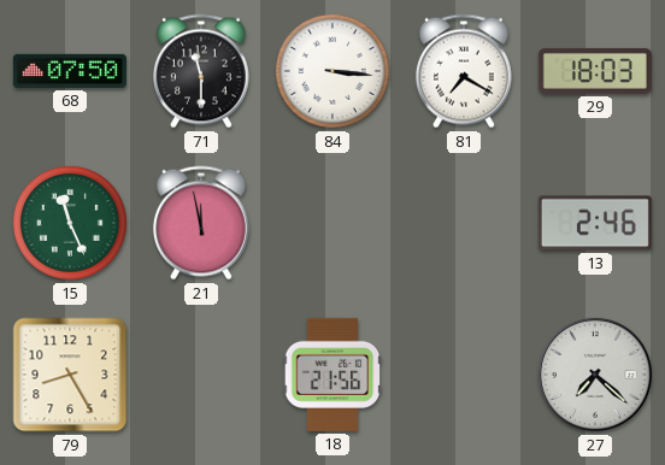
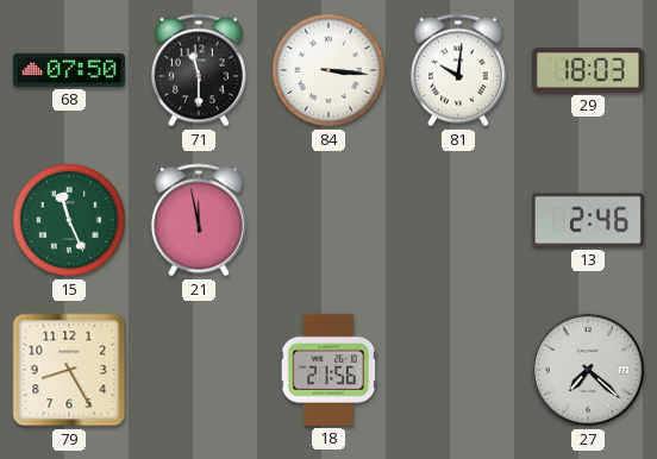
81: 7:20 -> 10:01 (458, 70)
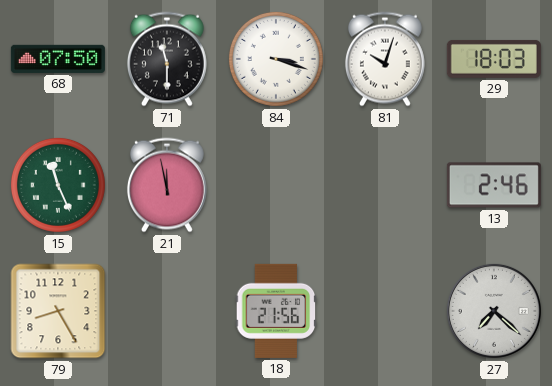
84: 3:16 -> 3:18 (276, 59)
81: 10:01 -> 10:03 (385, 59)
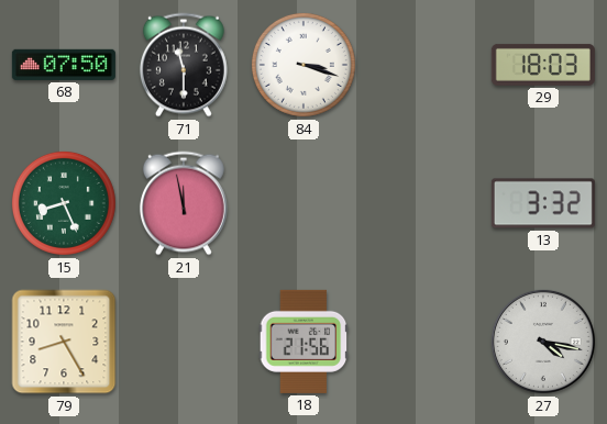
81: 10:03 -> none (385, 59)
15: 11:26 -> 8:26 (64, 203)
13: 2:46 -> 3:32 (543, 203)
27: 7:22 -> 4:17 (543, 342)
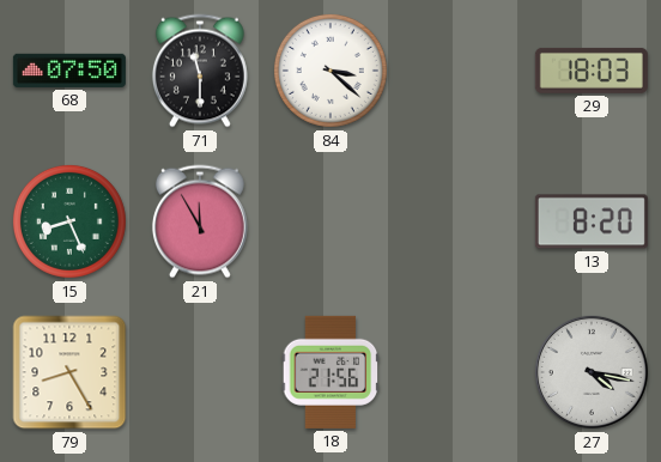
84: 3:18 -> 3:22 (330, 71)
21: 11:58 -> 11:55 (200, 221)
13: 3:32 -> 8:20 (592, 221)
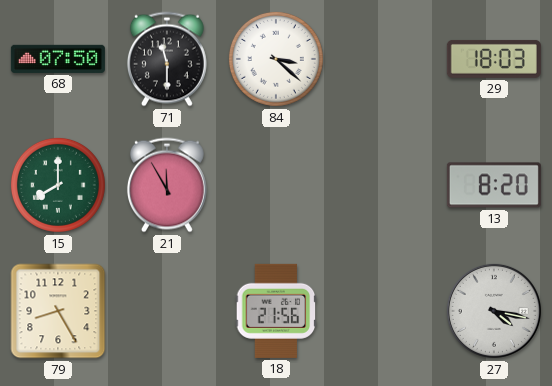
15: 8:26 -> 8:00 (58, 185)
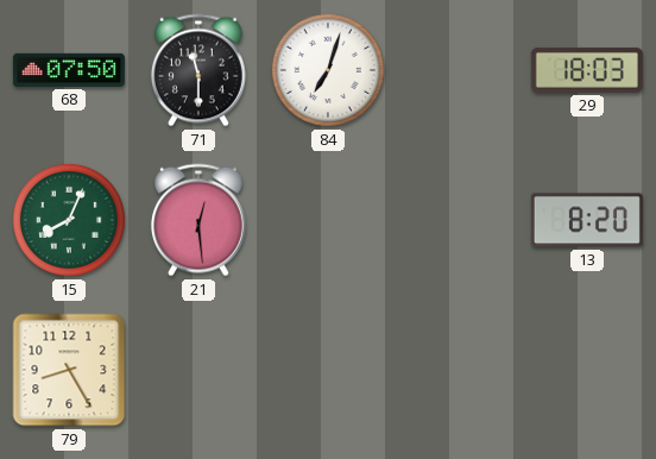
84: 3:22 -> 7:03 (328, 70)
15: 8:00 -> 8:04 (69, 220)
21: 11:55 -> 12:29 (198, 220)
18: 21:56 -> none (276, 311)
27: 4:17 -> none (494, 311)
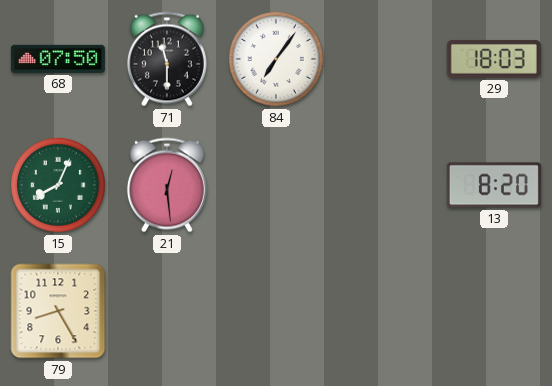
84: 7:03 -> 7:06 (276, 59)
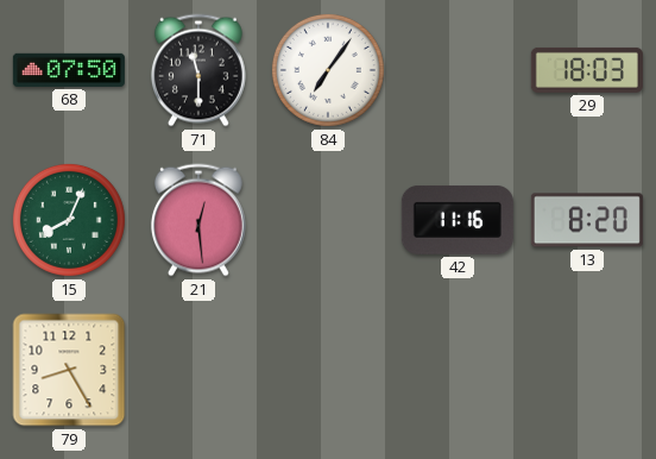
42: none -> 11:16 (458, 220)
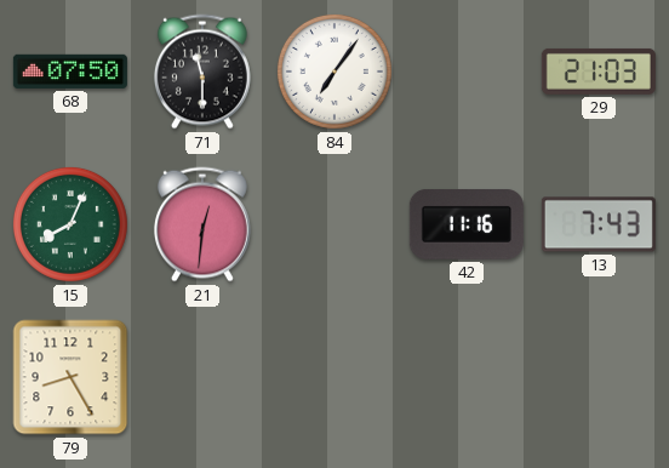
29: 18:03 -> 21:03 (599, 72)
21: 12:29 -> 12:31 (202, 224)
13: 8:20 -> 7:43 (599, 224)
